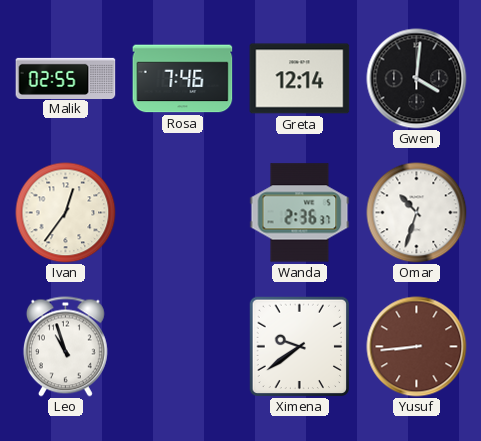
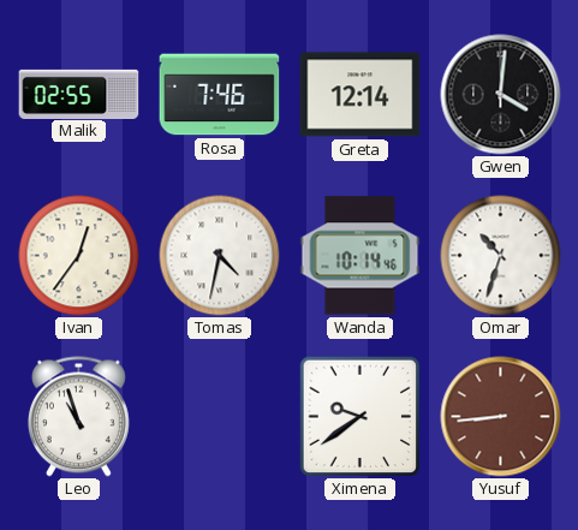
Tomas: none -> 4:32 (220, 256)
Wanda: 2:36 -> 10:14 (360, 256)
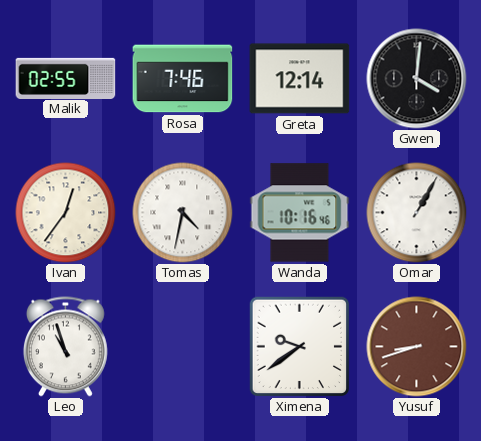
Wanda: 10:14 -> 10:16 (300, 213)
Omar: 10:33 -> 1:05 (417, 213)
Yusuf: 8:44 -> 8:42 (417, 347)
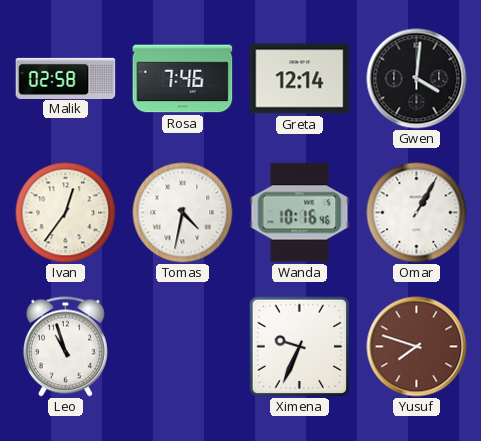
Malik: 02:55 -> 02:58 (66, 78)
Ximena: 9:39 -> 9:34 (299, 347)
Yusuf: 8:42 -> 7:48 (417, 347)
